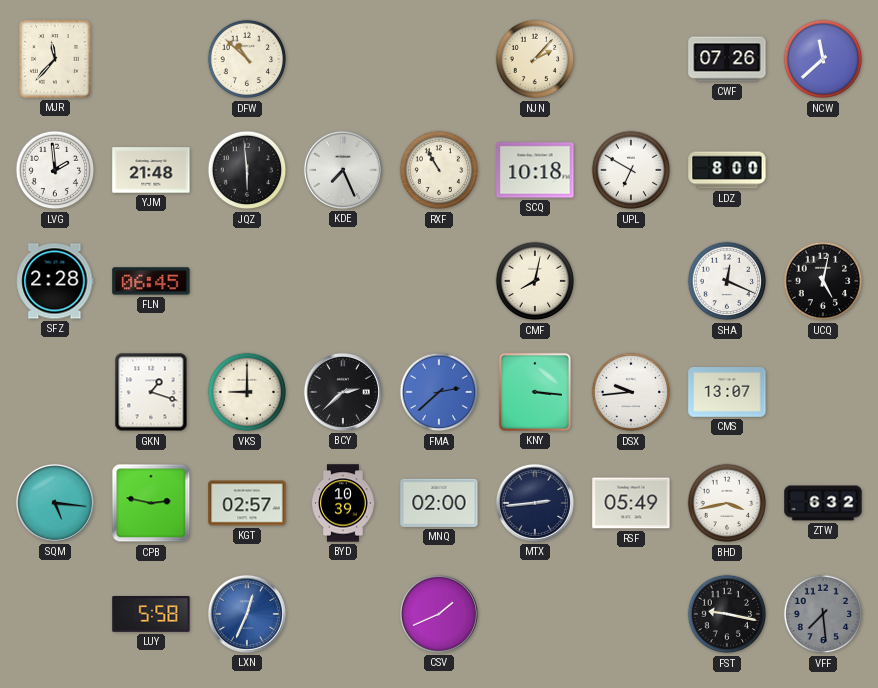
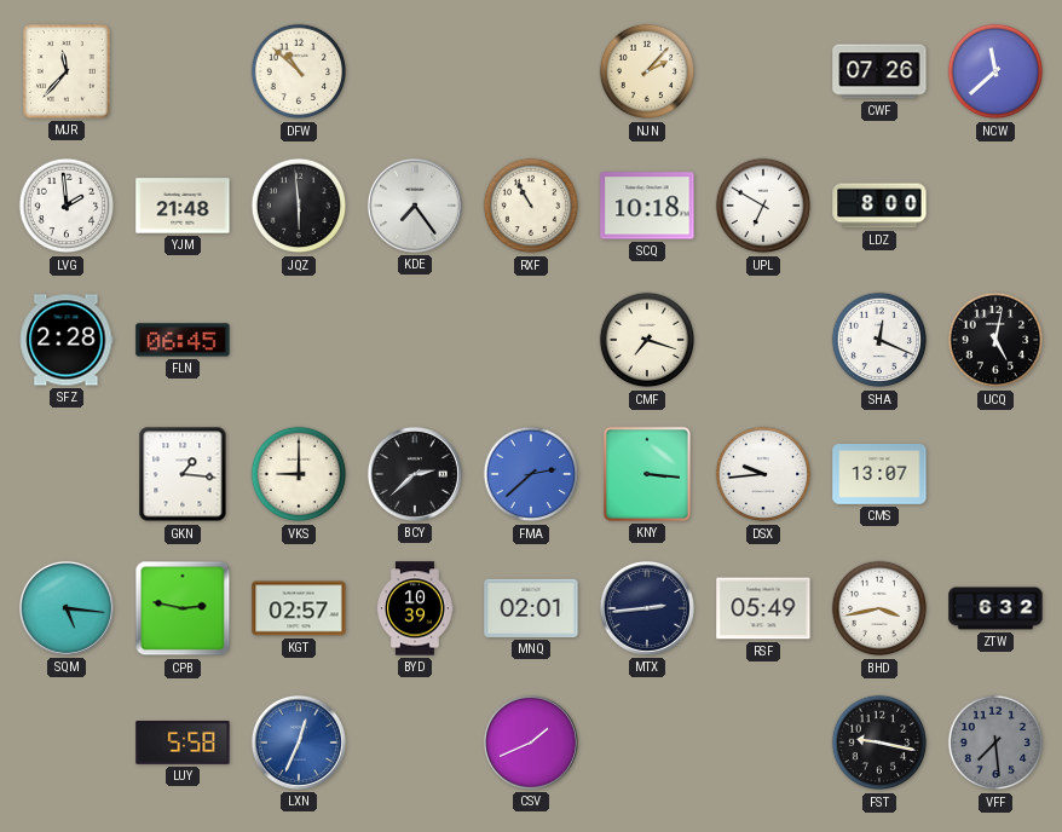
KDE: 7:26 -> 7:24 (415, 206)
CMF: 8:02 -> 7:18 (647, 340)
GKN: 1:18 -> 1:16 (183, 474)
MNQ: 02:00 -> 02:01 (531, 608)
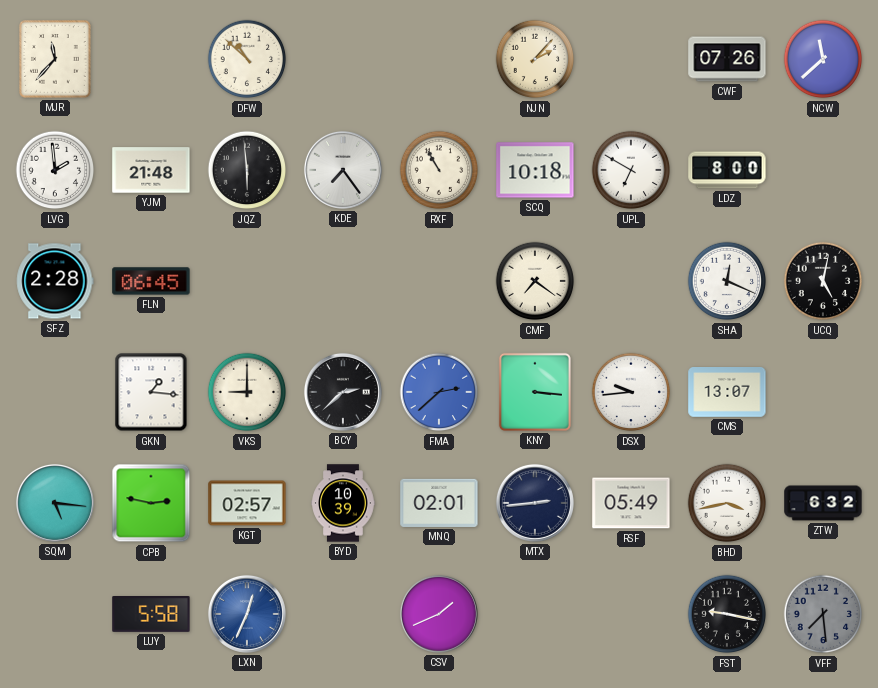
CMF: 7:18 -> 7:21 (535, 281)
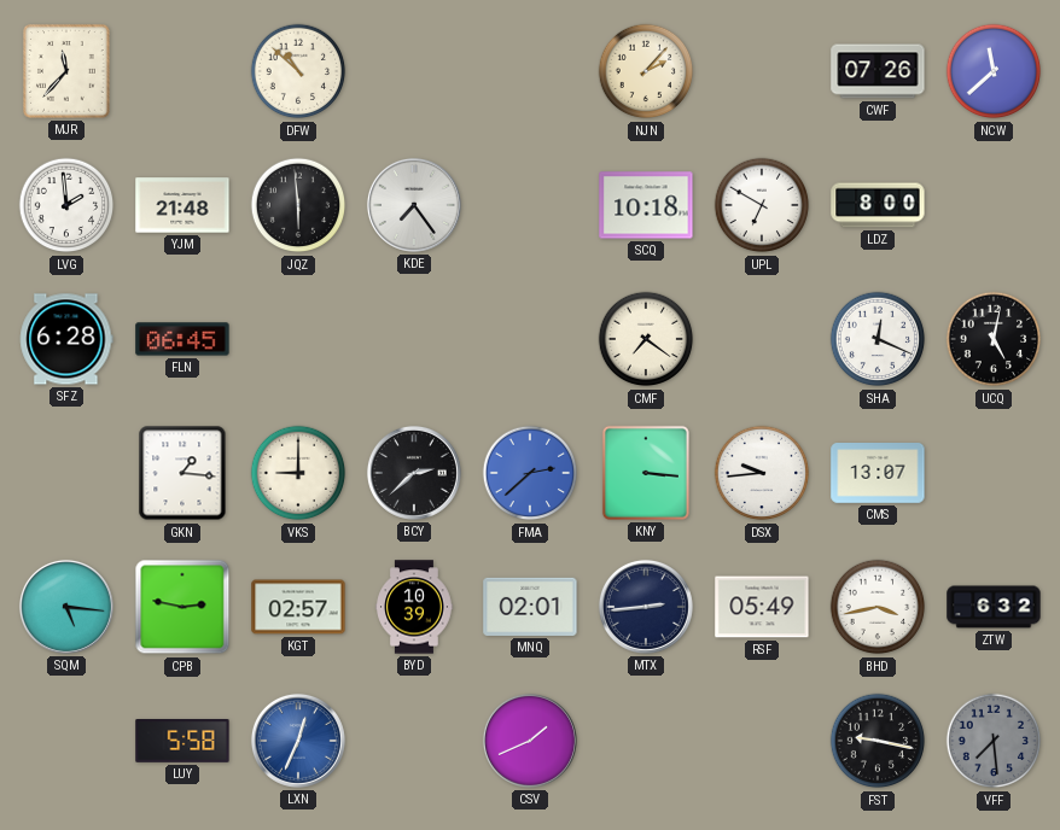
RXF: 10:55 -> none (439, 170)
SFZ: 2:28 -> 6:28 (66, 339)
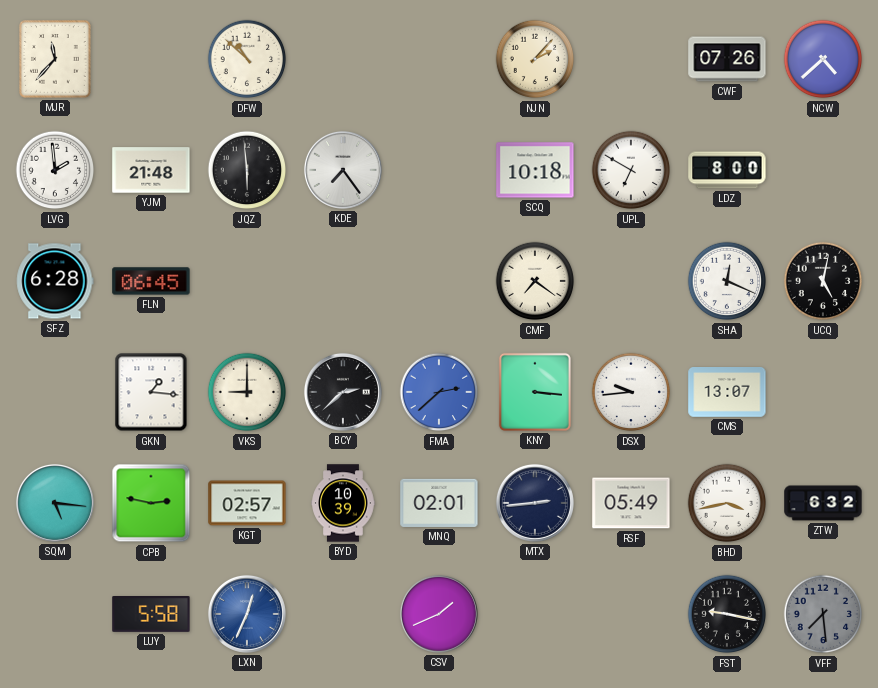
NCW: 11:38 -> 4:38 (823, 59)
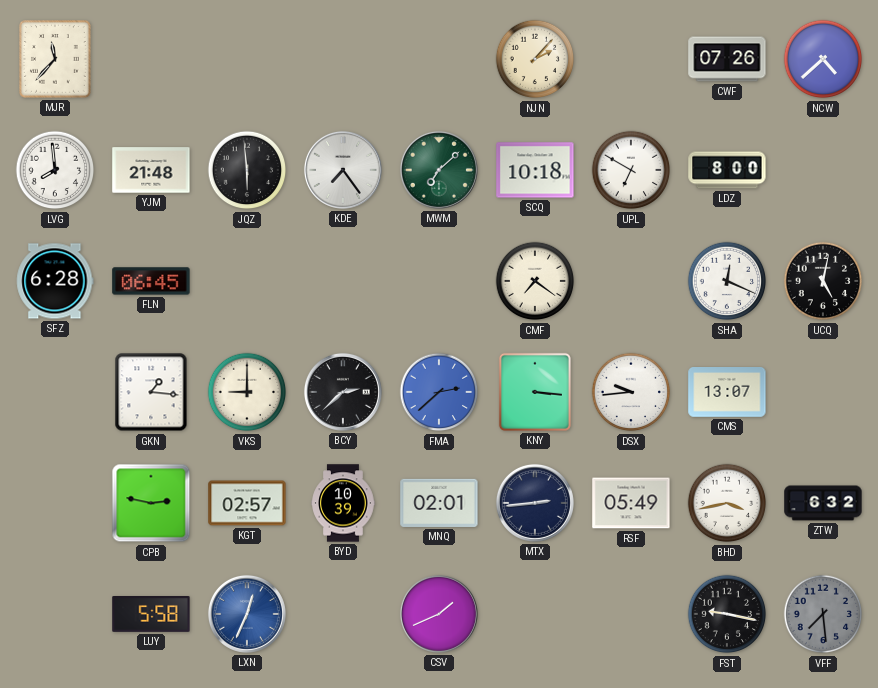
DFW: 10:52 -> none (247, 59)
LVG: 1:59 -> 7:59 (55, 170)
MWM: none -> 7:08 (439, 170)
SQM: 5:16 -> none (55, 503)
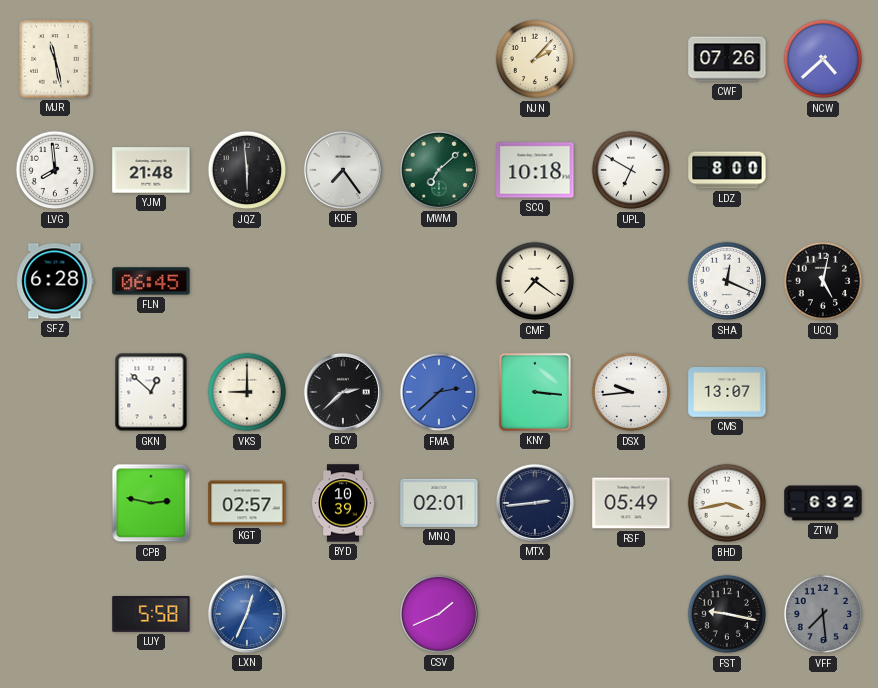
MJR: 11:37 -> 11:28 (56, 60)
GKN: 1:16 -> 12:52 (151, 392)
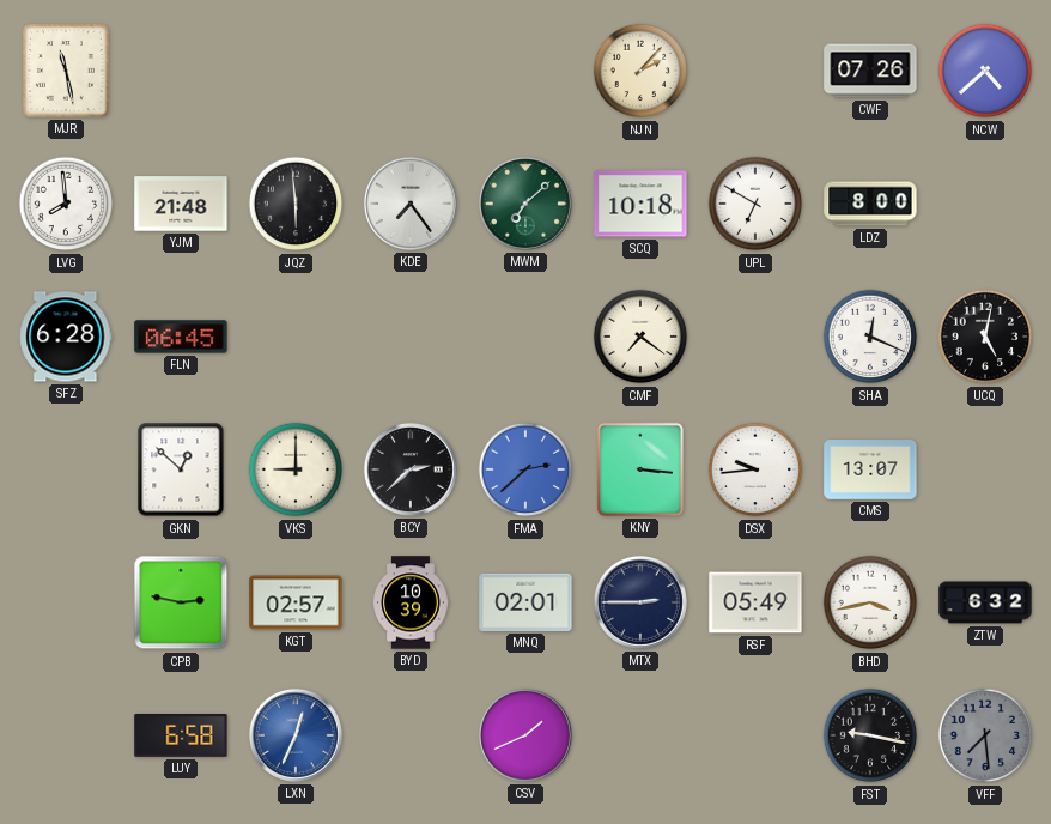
MTX: 2:44 -> 2:45 (640, 602)
LUY: 5:58 -> 6:58 (181, 737)
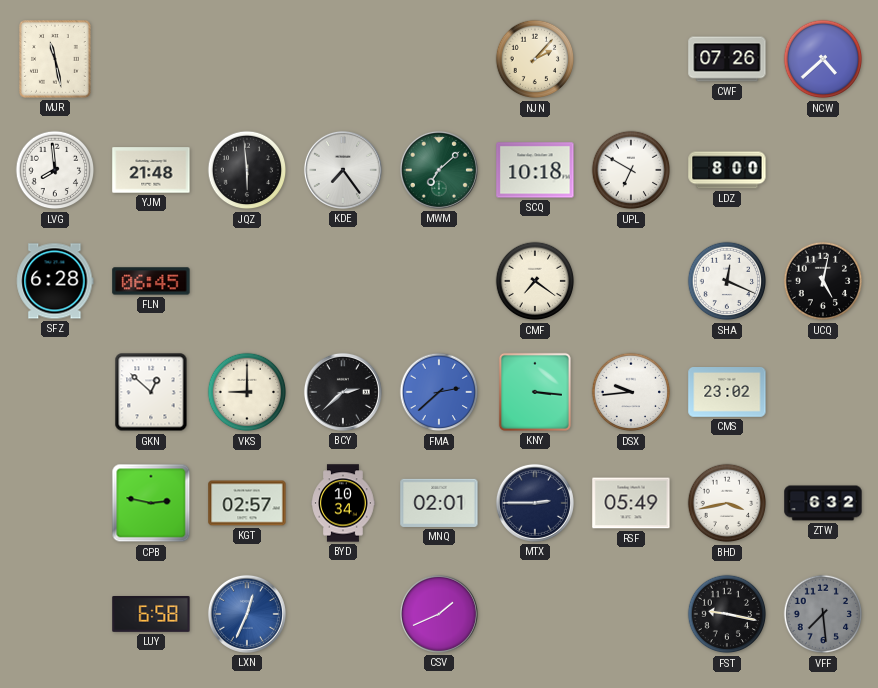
CMS: 13:07 -> 23:02 (727, 393)
BYD: 10:39 -> 10:34 (343, 503)
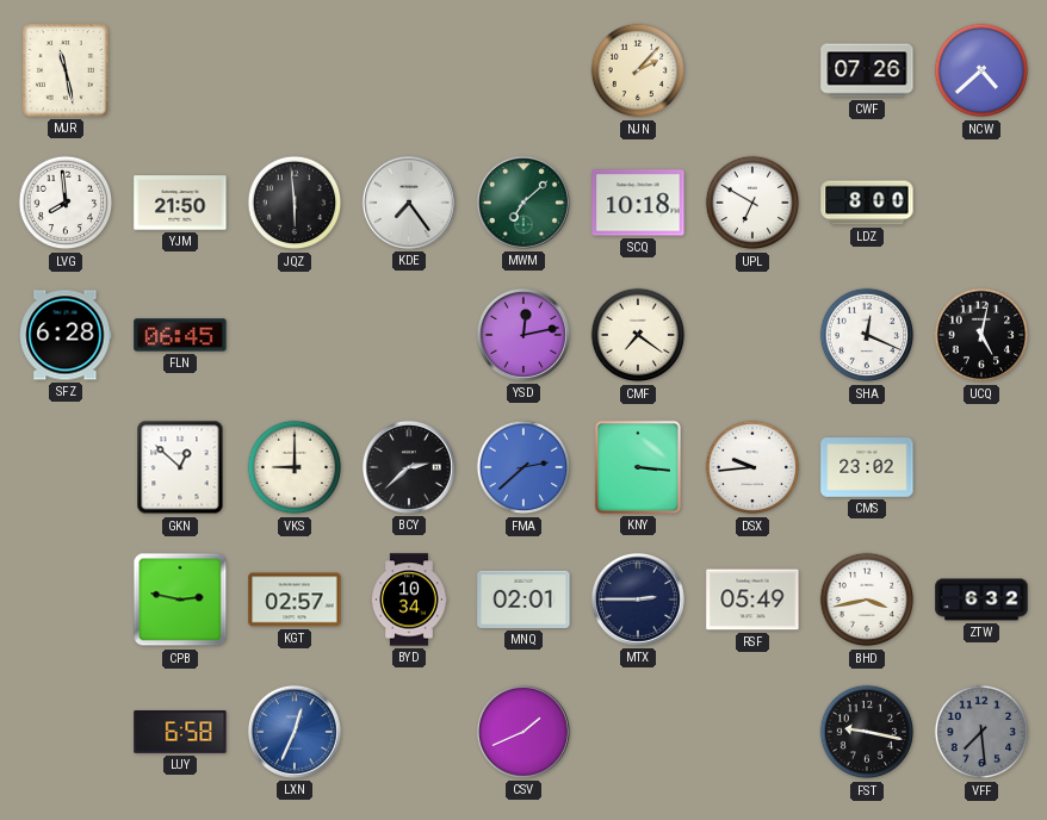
YJM: 21:48 -> 21:50 (180, 203)
YSD: none -> 12:13 (523, 335)
